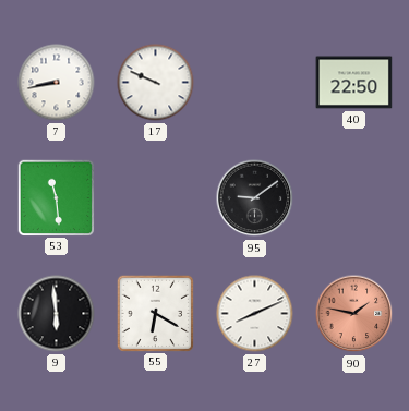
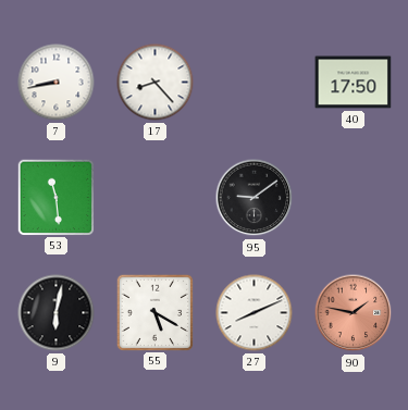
17: 9:49 -> 8:23 (156, 83)
40: 22:50 -> 17:50 (354, 83)
9: 5:59 -> 6:02 (57, 313)
55: 6:20 -> 5:20 (154, 312)
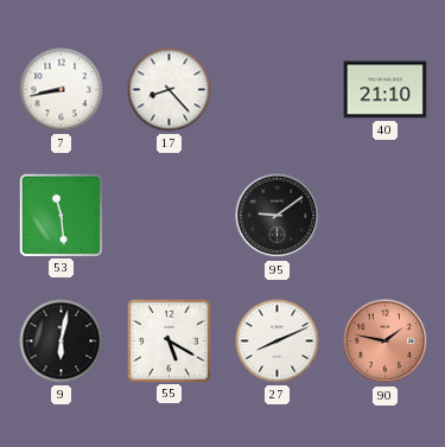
40: 17:50 -> 21:10 (386, 90)
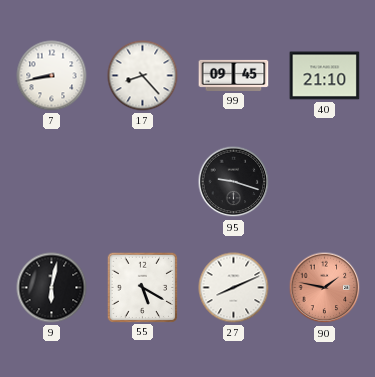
99: none -> 09:45 (234, 75)
53: 11:29 -> none (61, 215)
95: 9:09 -> 9:18 (234, 182)
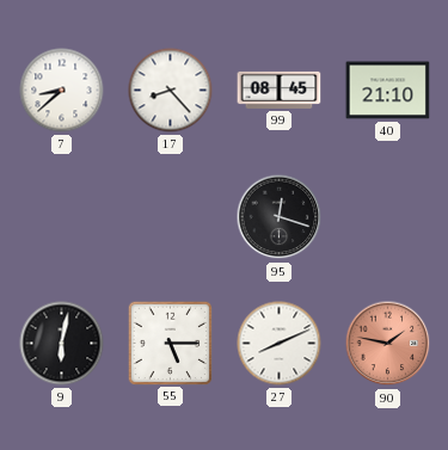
7: 8:43 -> 8:38 (62, 91)
99: 09:45 -> 08:45 (280, 90)
95: 9:18 -> 12:18 (280, 217)
55: 5:20 -> 5:15 (170, 343)
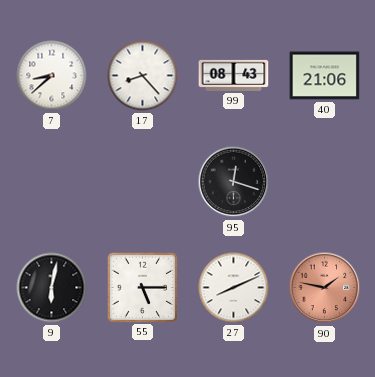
99: 08:45 -> 08:43 (234, 75)
40: 21:10 -> 21:06 (325, 76)
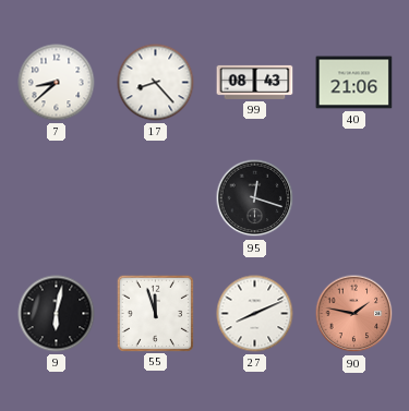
55: 5:15 -> 11:57 (155, 313)
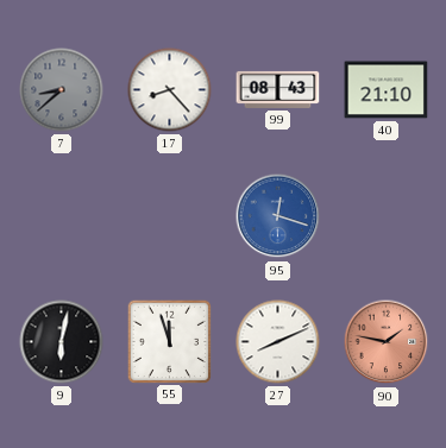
7 dial: white -> grey (62, 90)
40: 21:06 -> 21:10 (387, 90)
95 dial: black -> blue (278, 216)
